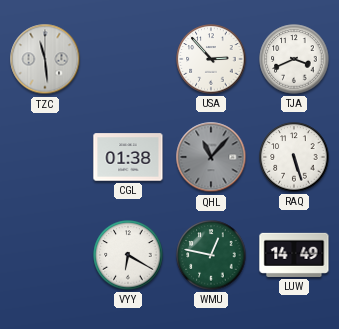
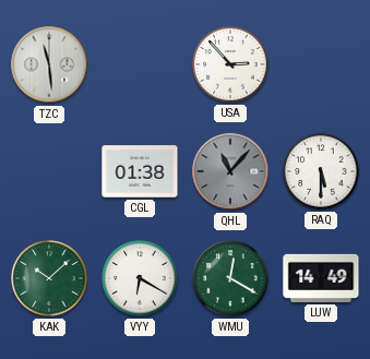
TJA: 3:41 -> none (294, 59)
RAQ: 5:27 -> 5:30 (321, 171)
KAK: none -> 10:08 (49, 278)
WMU: 12:47 -> 12:20 (230, 278)
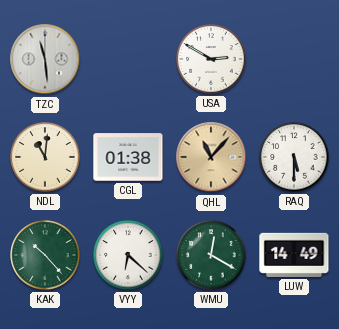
USA: 2:53 -> 2:50 (211, 59)
NDL: none -> 11:01 (45, 157)
QHL dial: grey -> champagne (211, 157)
KAK: 10:08 -> 10:23 (45, 255)
VYY: 6:20 -> 6:22 (128, 255)
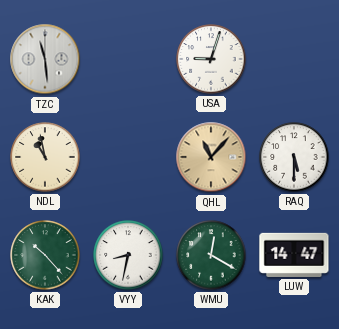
USA: 2:50 -> 9:03 (211, 59)
NDL: 11:01 -> 10:58 (45, 157)
CGL: 01:38 -> none (128, 157)
VYY: 6:22 -> 8:32 (128, 255)
LUW: 14:49 -> 14:47 (294, 255)
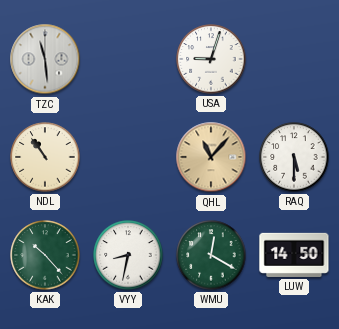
NDL: 10:58 -> 10:54 (45, 157)
LUW: 14:47 -> 14:50 (294, 255)
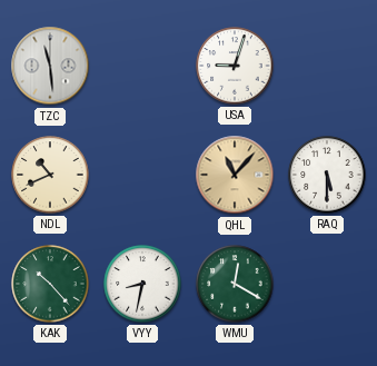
NDL: 10:54 -> 10:41 (50, 175)
LUW: 14:50 -> none (294, 255)
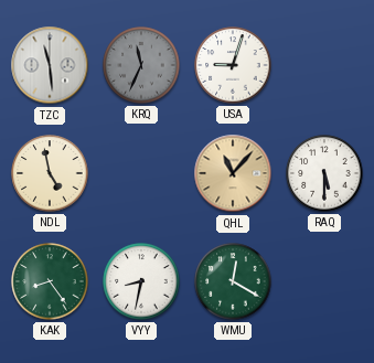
KRQ: none -> 11:34 (141, 65)
NDL: 10:41 -> 4:58 (50, 173)
KAK: 10:23 -> 8:24 (50, 281)
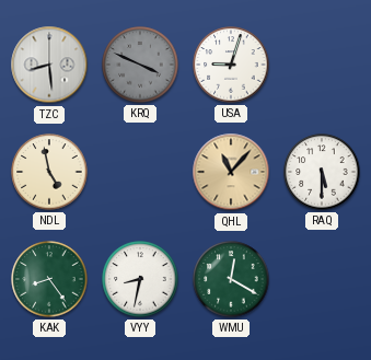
TZC: 11:29 -> 8:29 (49, 65)
KRQ: 11:34 -> 3:49 (140, 65)
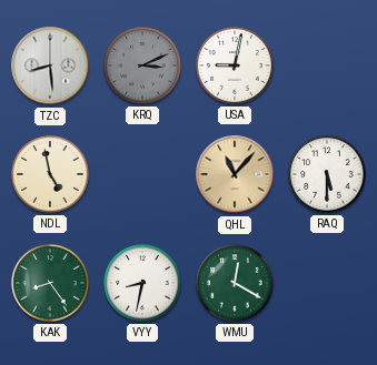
KRQ: 3:49 -> 3:11 (142, 65)
USA: 9:03 -> 9:02 (235, 65)
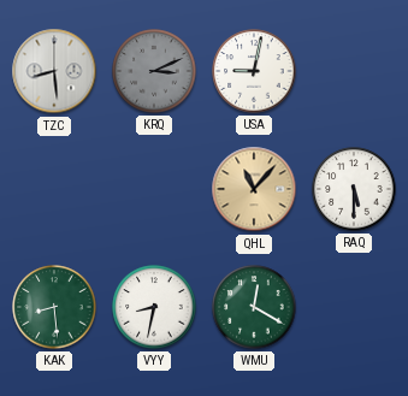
NDL: 4:58 -> none (50, 174)
KAK: 8:24 -> 8:29 (54, 307)
